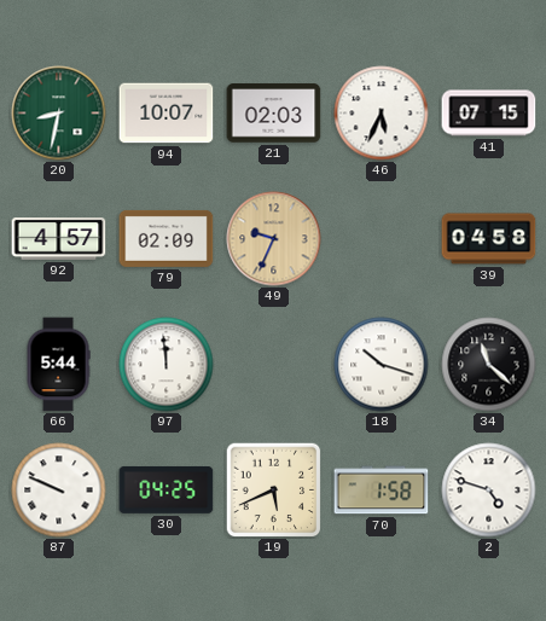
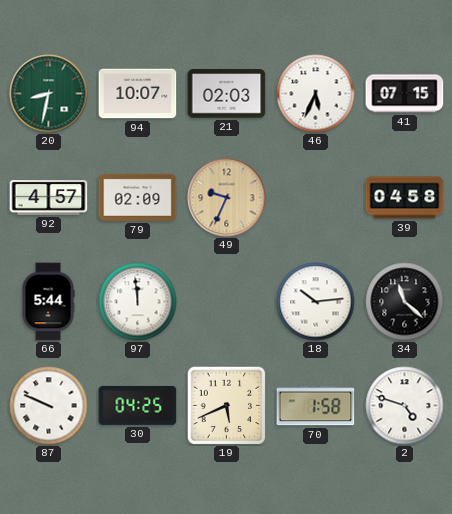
18: 10:18 -> 10:14 (316, 302)
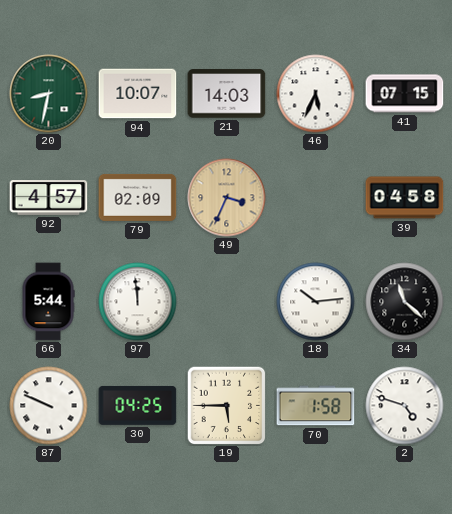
21: 02:03 -> 14:03 (227, 94)
49: 9:34 -> 3:34 (227, 198)
19: 5:41 -> 5:45 (226, 405)
